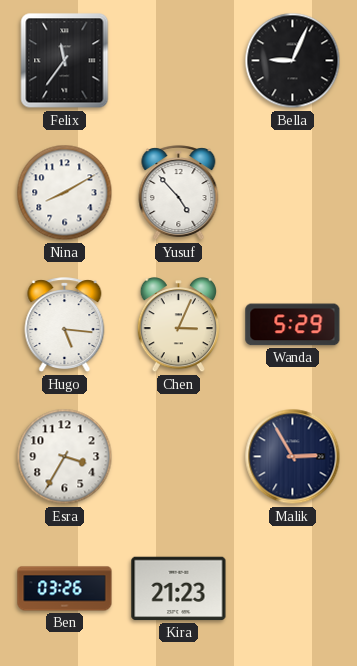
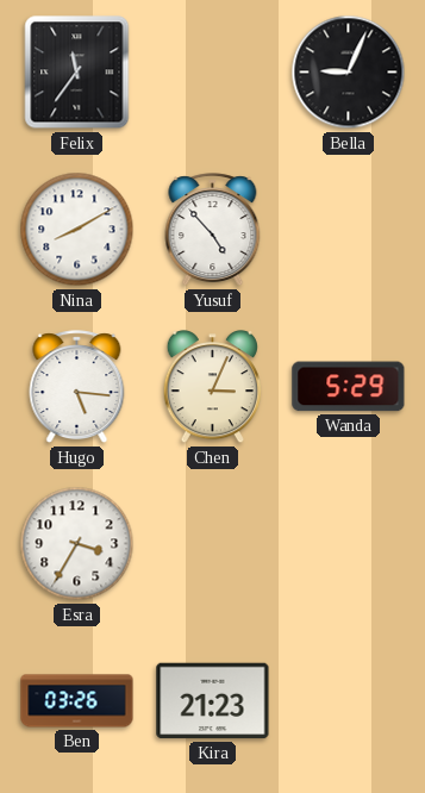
Malik: 2:55 -> none (293, 457)
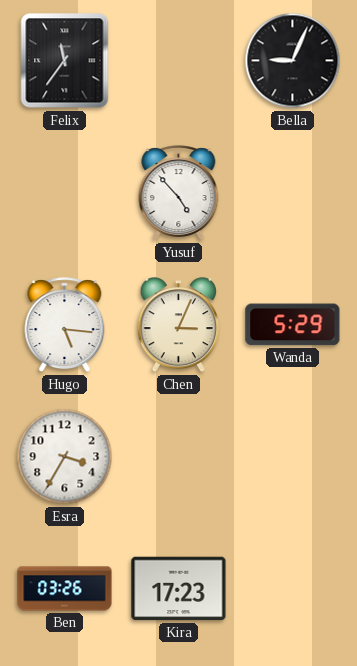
Nina: 8:10 -> none (77, 230)
Kira: 21:23 -> 17:23 (179, 589)
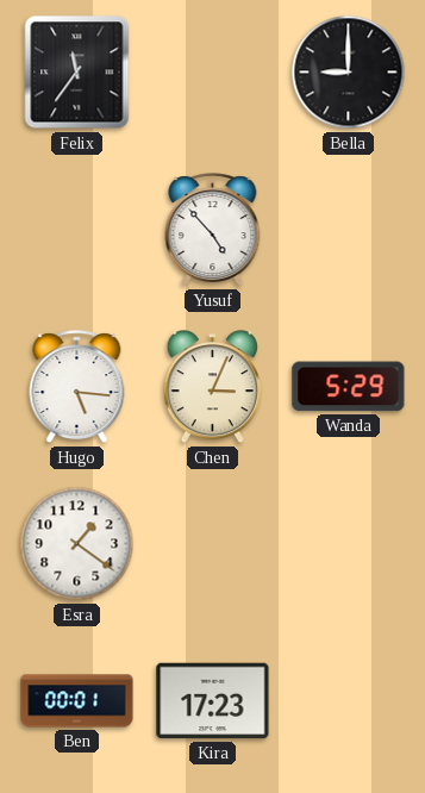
Bella: 9:04 -> 9:00 (349, 73)
Esra: 3:35 -> 1:21 (77, 544)
Ben: 03:26 -> 00:01 (77, 701)
